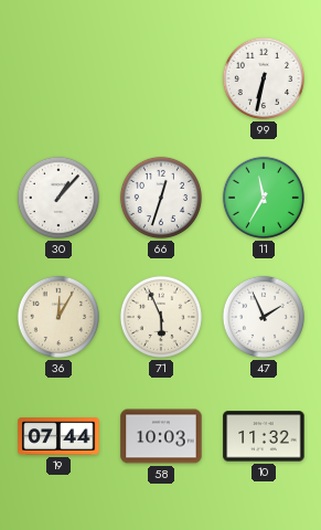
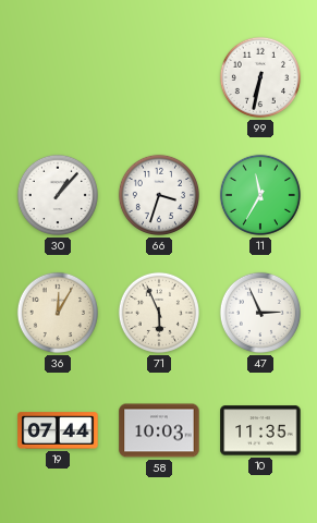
66: 12:33 -> 3:33 (159, 195)
47: 1:56 -> 2:56 (260, 313)
10: 11:32 -> 11:35 (260, 430)
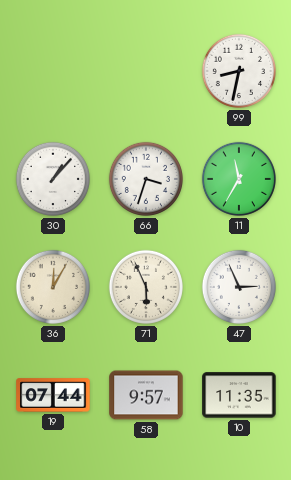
99: 6:32 -> 8:32 (239, 71)
58: 10:03 -> 9:57 (146, 395)
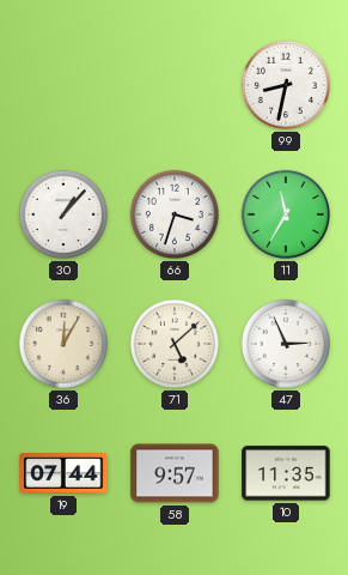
71: 5:56 -> 5:08 (175, 344)
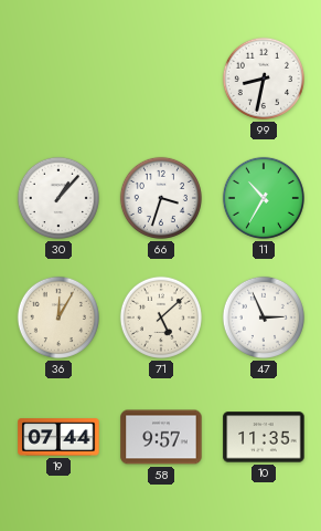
11: 11:35 -> 10:35 (264, 198)
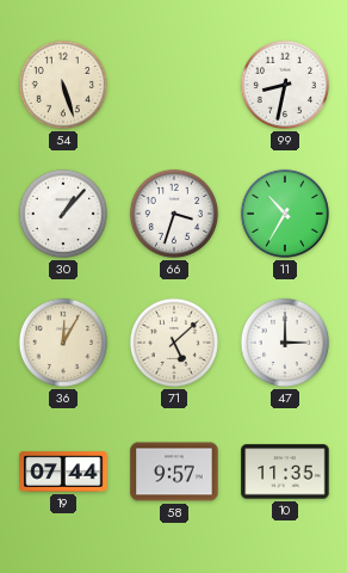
54: none -> 5:27 (63, 85)
47: 2:56 -> 3:00 (285, 343)
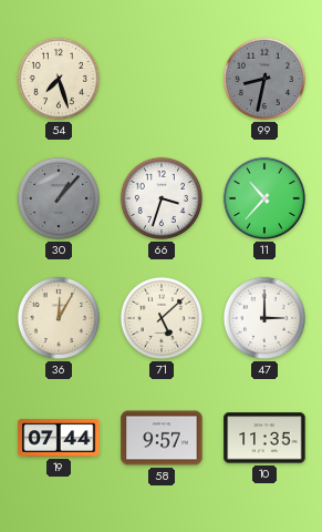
54: 5:27 -> 7:27 (59, 79)
99 dial: white -> grey (264, 79)
30 dial: white -> grey (59, 198)
11: 10:35 -> 10:37 (264, 198)
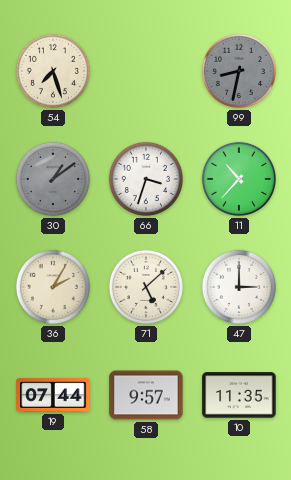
30: 1:07 -> 1:09 (53, 179)
36: 12:05 -> 2:05 (53, 287)
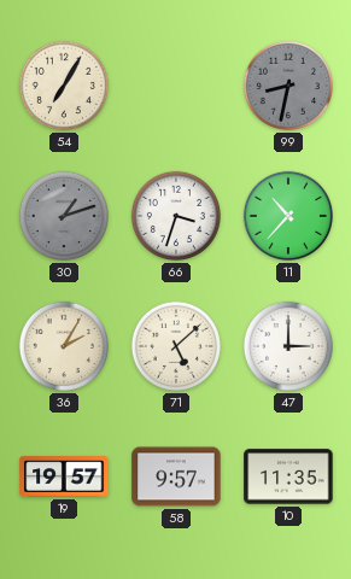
54: 7:27 -> 7:05 (64, 86)
30: 1:09 -> 1:12 (64, 216)
19: 07:44 -> 19:57 (64, 476)
